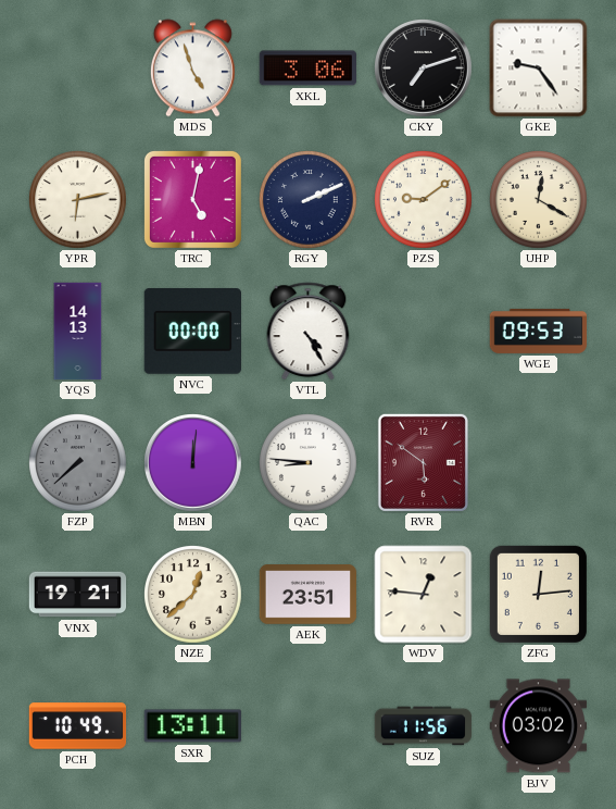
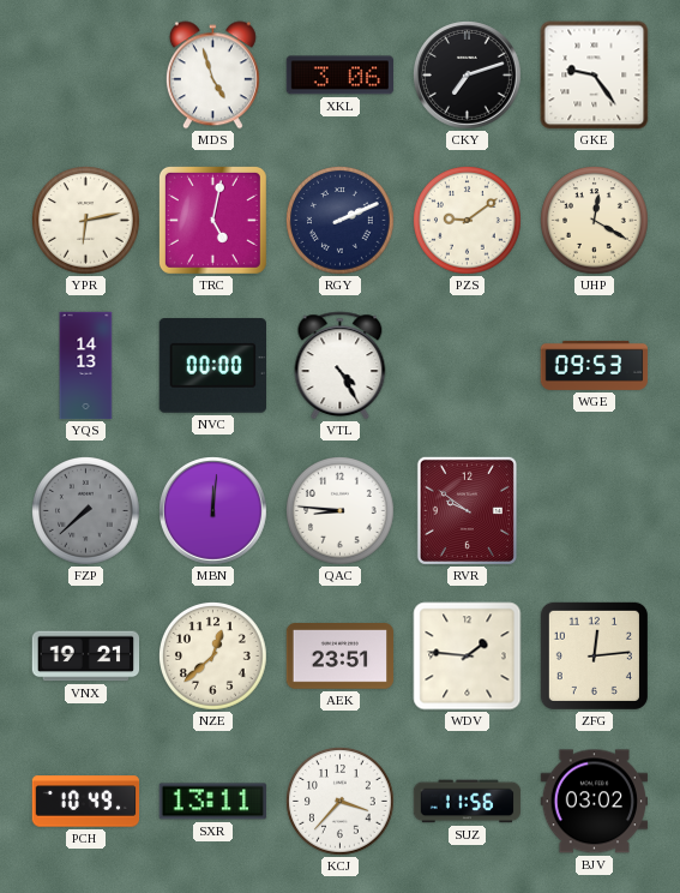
RVR: 5:51 -> 9:51 (467, 510)
WDV: 12:46 -> 1:46 (468, 657)
KCJ: none -> 3:37 (341, 802)
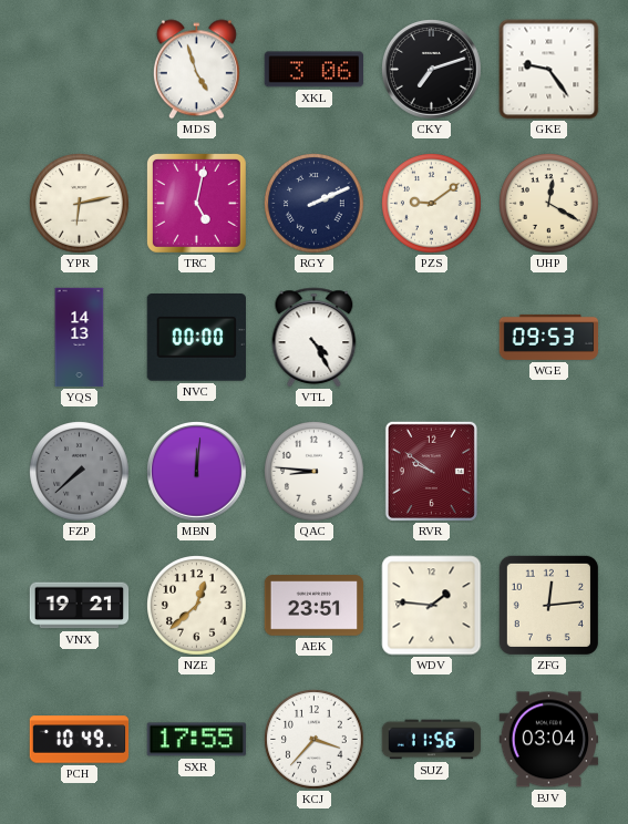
SXR: 13:11 -> 17:55 (197, 740)
BJV: 03:02 -> 03:04 (549, 740)
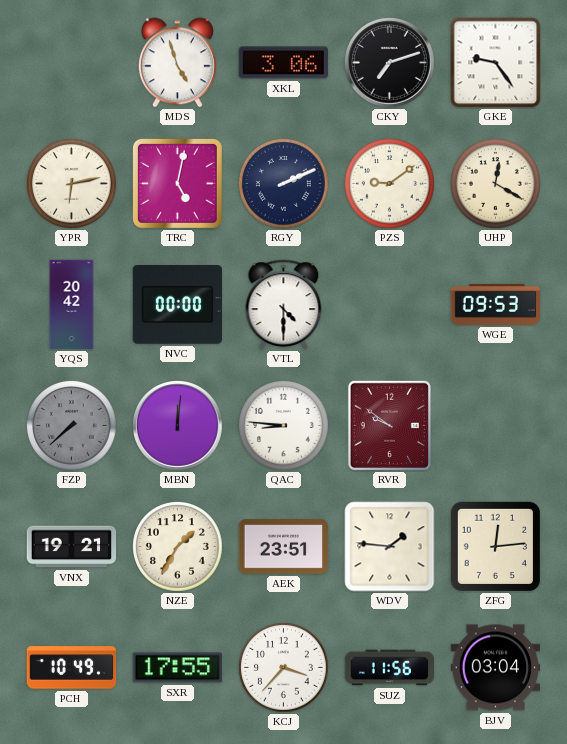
YQS: 14:13 -> 20:42 (72, 305)
VTL: 4:25 -> 4:30 (284, 305)
NZE: 12:38 -> 1:35 (178, 547)
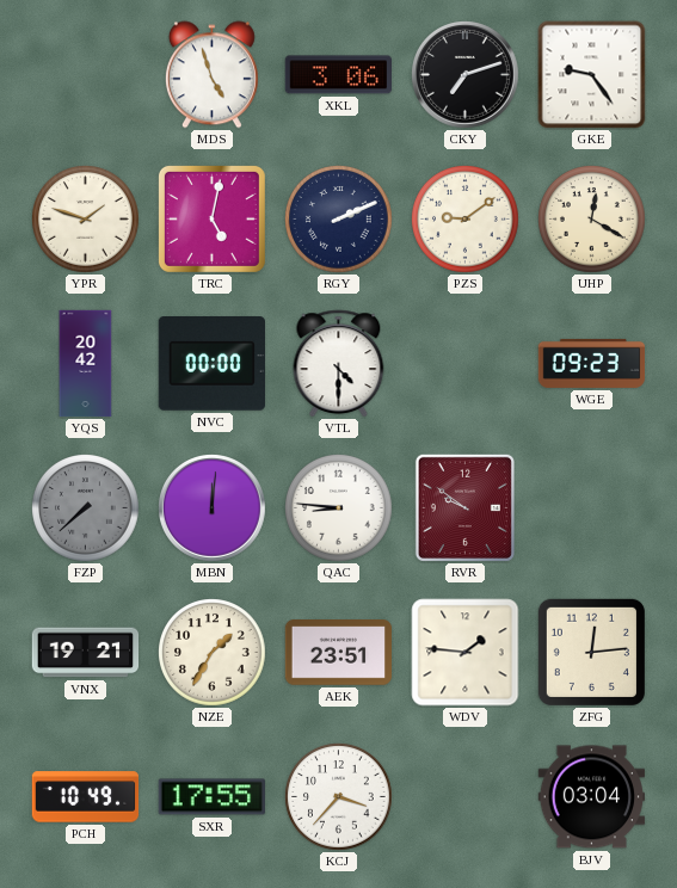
YPR: 6:13 -> 1:48 (86, 220)
WGE: 09:53 -> 09:23 (592, 363)
SUZ: 11:56 -> none (390, 668)
